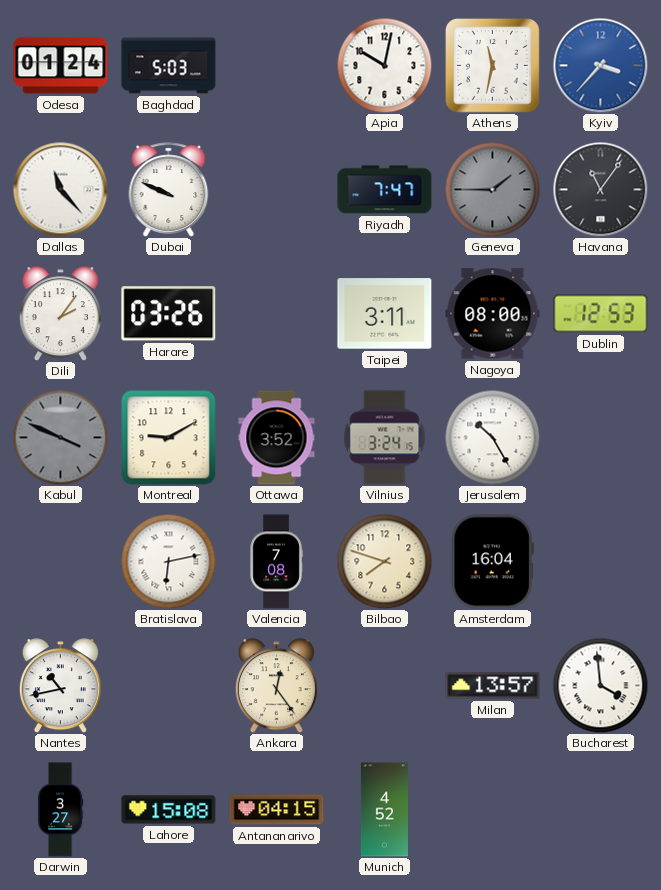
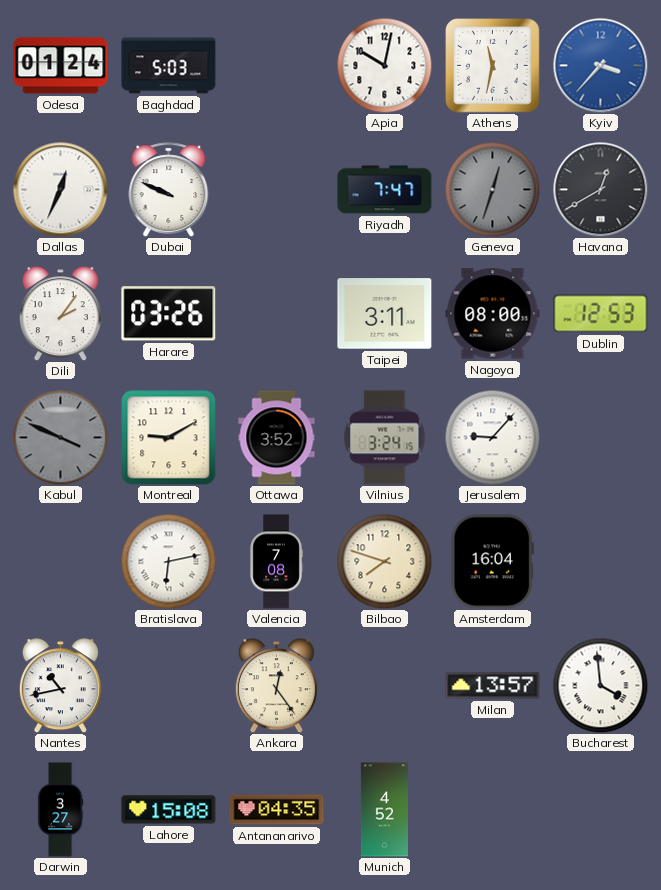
Dallas: 11:23 -> 12:34 (60, 189)
Geneva: 1:45 -> 12:33 (492, 189)
Havana: 11:06 -> 12:40 (600, 189)
Jerusalem: 10:25 -> 9:07 (492, 437)
Antananarivo: 04:15 -> 04:35 (277, 810)
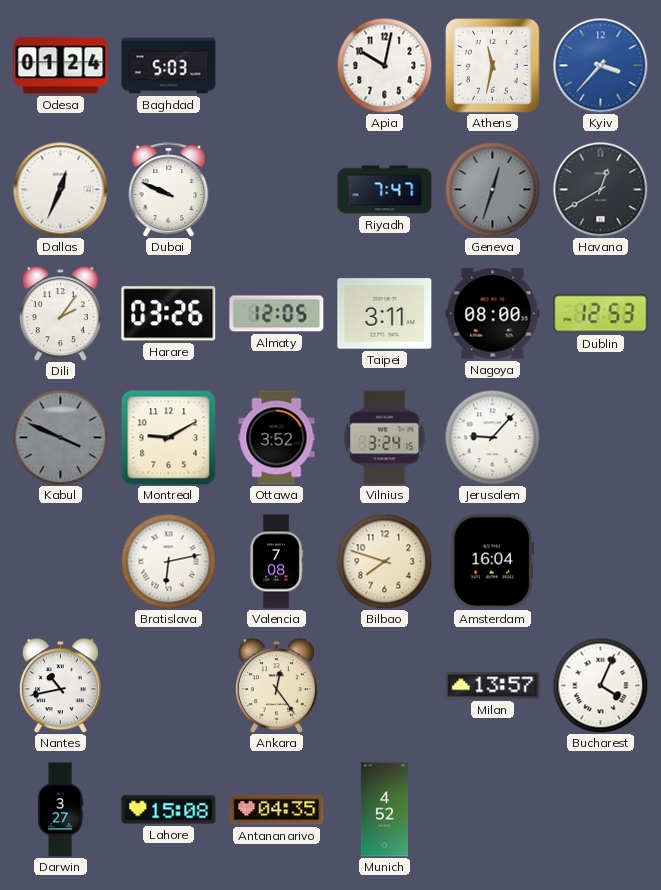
Almaty: none -> 12:05 (277, 314)
Bucharest: 3:59 -> 4:04 (600, 685)
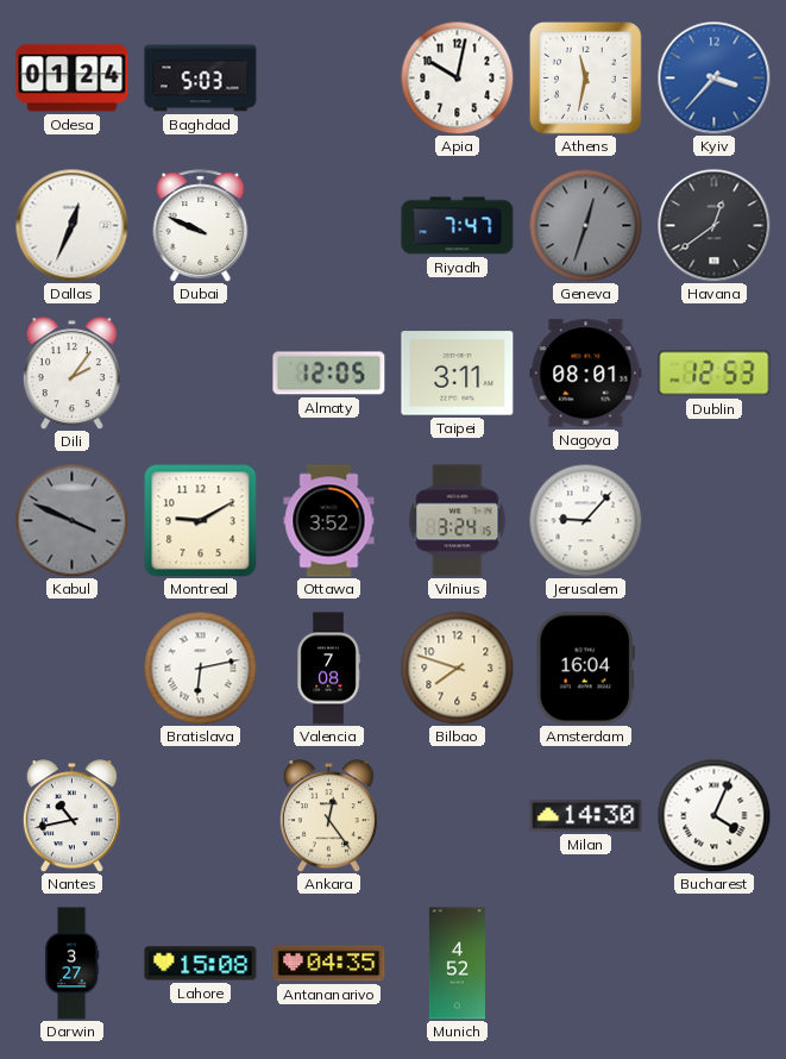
Havana: 12:40 -> 12:39 (713, 225)
Harare: 03:26 -> none (169, 314)
Nagoya: 08:00 -> 08:01 (586, 374)
Milan: 13:57 -> 14:30 (586, 816)
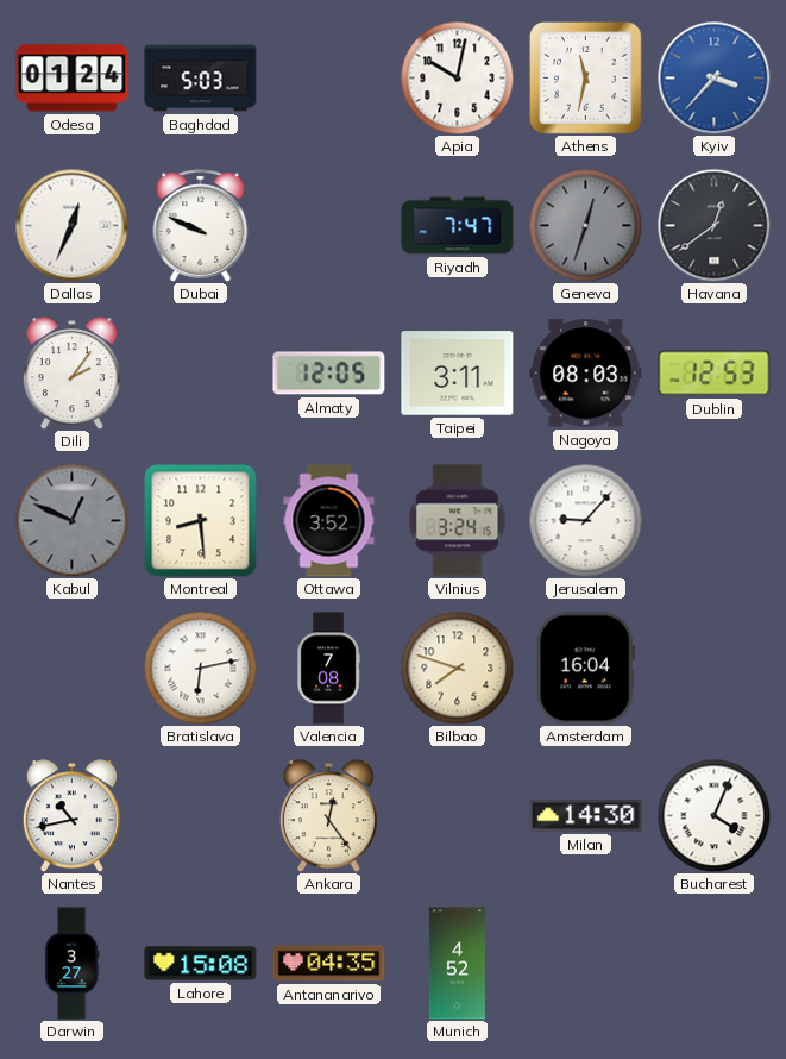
Nagoya: 08:01 -> 08:03 (586, 374)
Kabul: 3:49 -> 12:49 (71, 520)
Montreal: 9:10 -> 8:29 (201, 521)
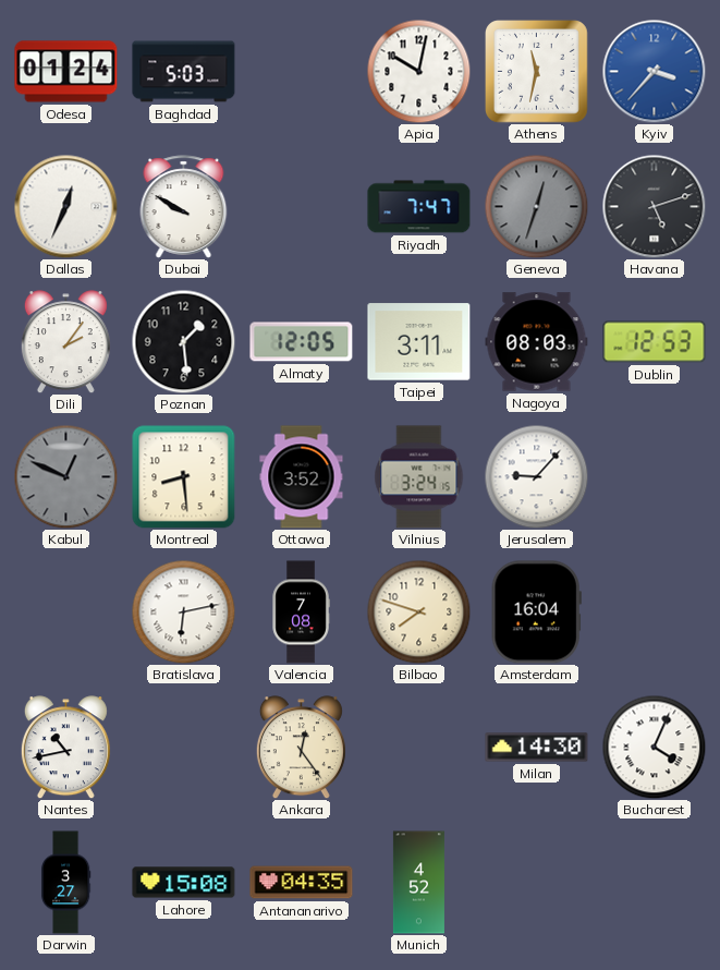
Dubai: 9:49 -> 9:50 (184, 207)
Havana: 12:39 -> 5:12 (654, 206)
Poznan: none -> 1:29 (183, 341)
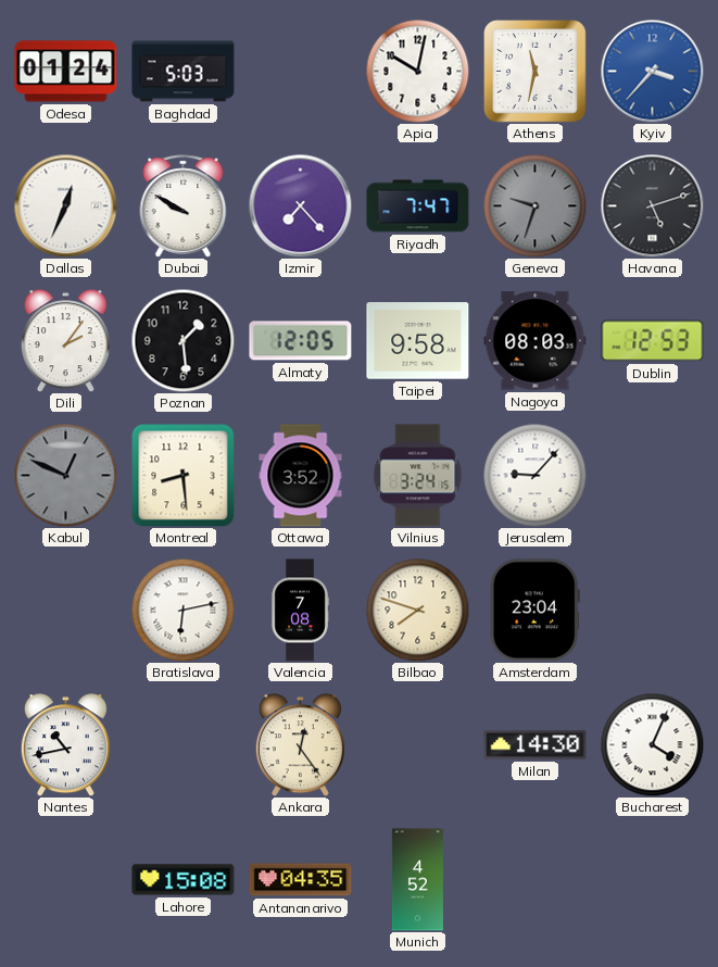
Izmir: none -> 7:23 (300, 205)
Geneva: 12:33 -> 9:33 (534, 205)
Taipei: 3:11 -> 9:58 (418, 341)
Amsterdam: 16:04 -> 23:04 (534, 611)
Darwin: 3:27 -> none (65, 883)
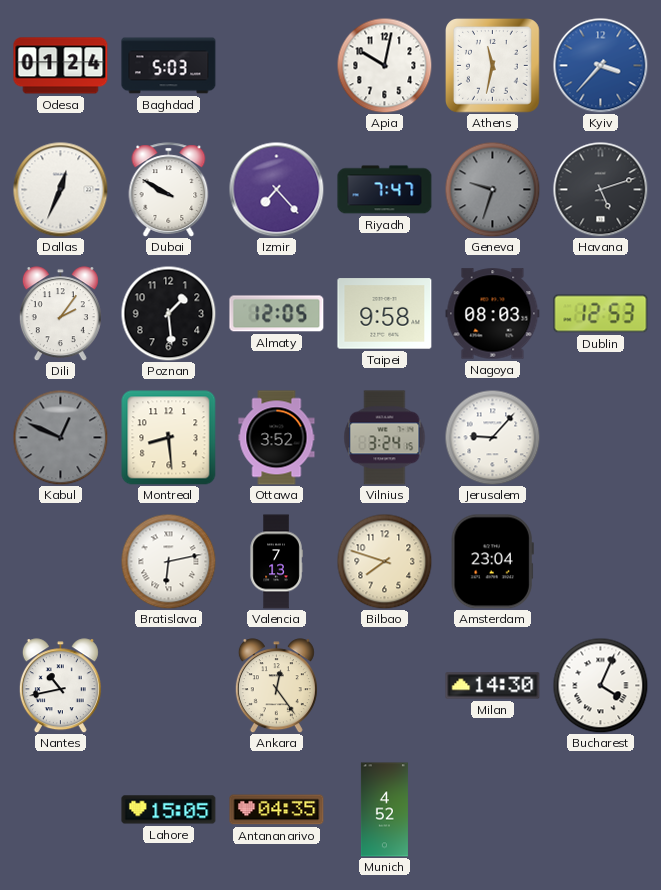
Valencia: 7:08 -> 7:13 (276, 562)
Lahore: 15:08 -> 15:05 (169, 810)
